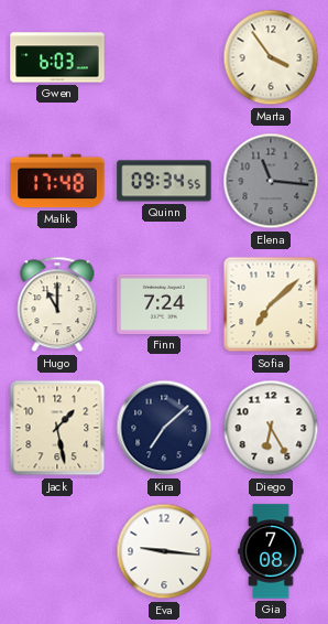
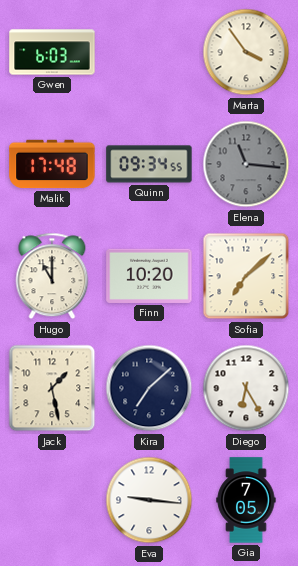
Finn: 7:24 -> 10:20 (149, 276)
Gia: 7:08 -> 7:05 (246, 500)
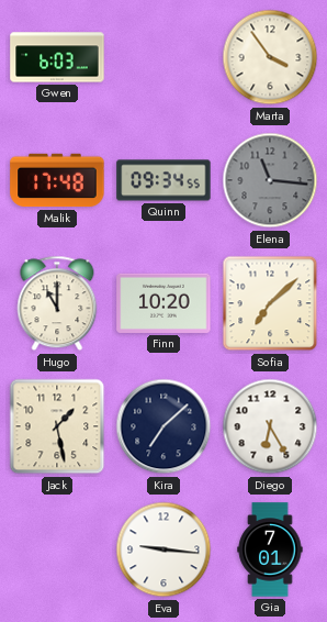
Gia: 7:05 -> 7:01 (270, 549)
